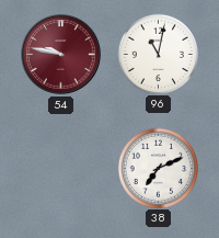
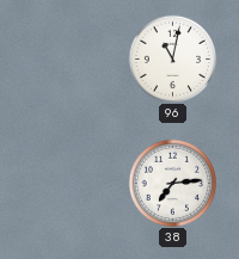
54: 9:47 -> none (61, 55)
38: 7:11 -> 7:14 (172, 183)
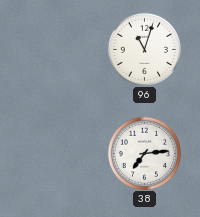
96: 11:02 -> 11:03 (144, 49)
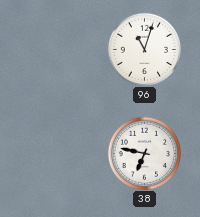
38: 7:14 -> 6:47 (144, 153)
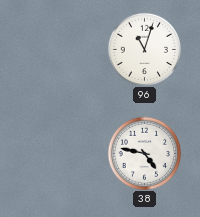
38: 6:47 -> 4:47 (144, 153)
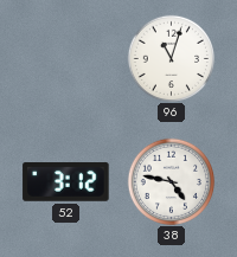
52: none -> 3:12 (66, 182)
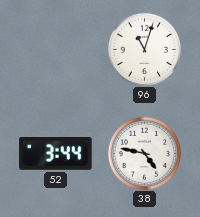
52: 3:12 -> 3:44 (56, 154)
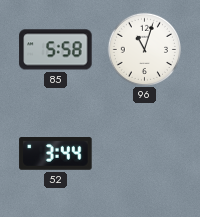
85: none -> 5:58 (56, 50)
38: 4:47 -> none (144, 153)
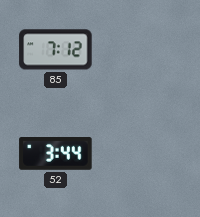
85: 5:58 -> 7:12 (56, 50)
96: 11:03 -> none (144, 49)
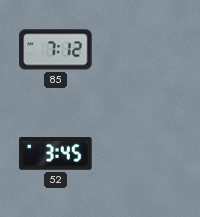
52: 3:44 -> 3:45 (56, 154)
